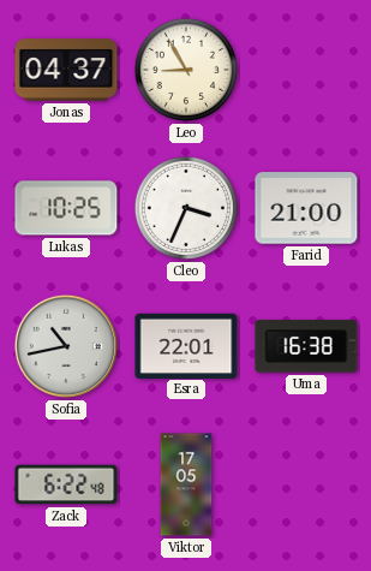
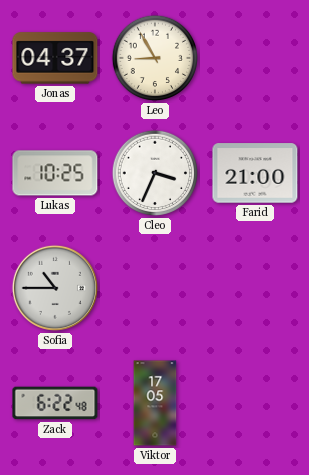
Sofia: 10:43 -> 10:45 (55, 288)
Esra: 22:01 -> none (186, 345)
Uma: 16:38 -> none (306, 346)
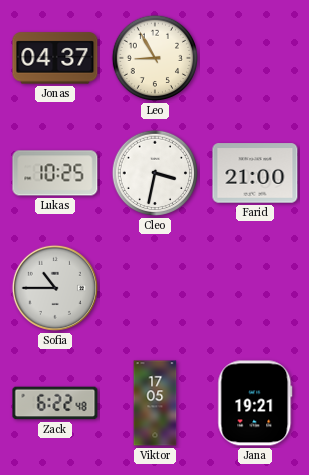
Cleo: 3:34 -> 3:32 (155, 173)
Jana: none -> 19:21 (255, 403)
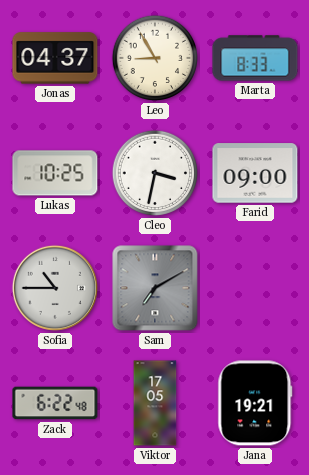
Marta: none -> 8:33 (255, 58)
Farid: 21:00 -> 09:00 (255, 173)
Sam: none -> 7:10 (155, 288)
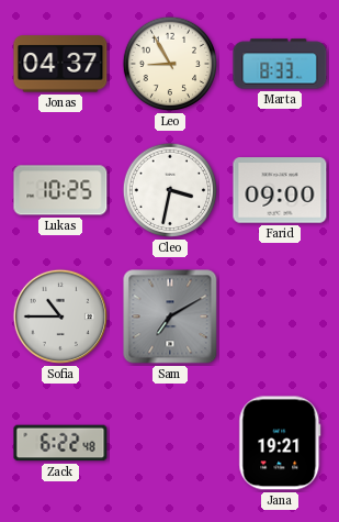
Viktor: 17:05 -> none (155, 403)
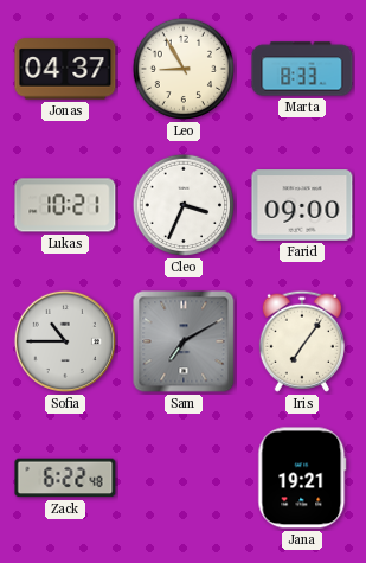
Lukas: 10:25 -> 10:21 (65, 205)
Cleo: 3:32 -> 3:34 (184, 205)
Iris: none -> 7:06 (302, 341)
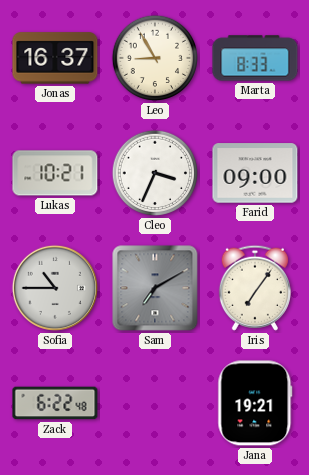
Jonas: 04:37 -> 16:37 (55, 58)
